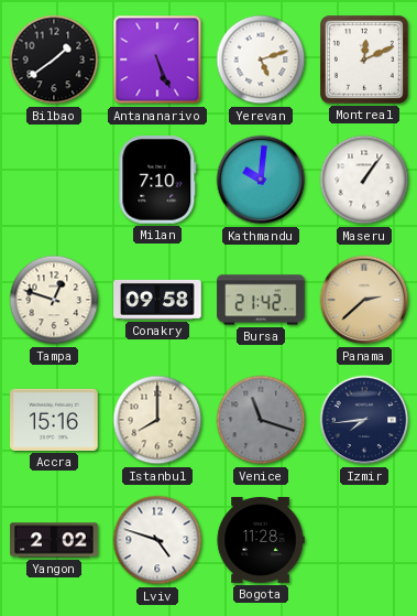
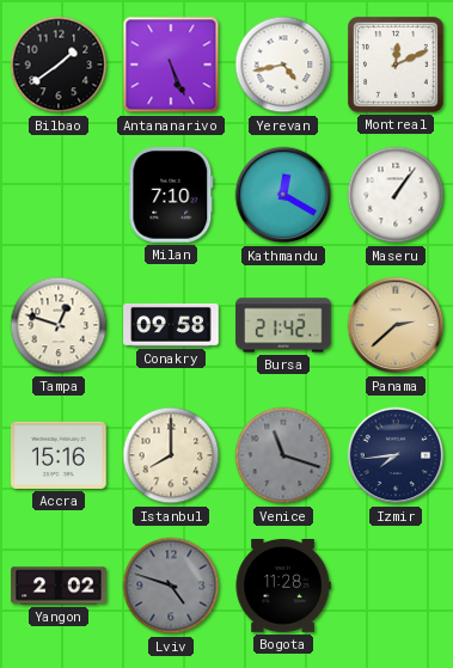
Yerevan: 5:12 -> 4:43 (283, 65)
Kathmandu: 10:01 -> 12:20 (283, 195)
Lviv dial: white -> grey (171, 586)
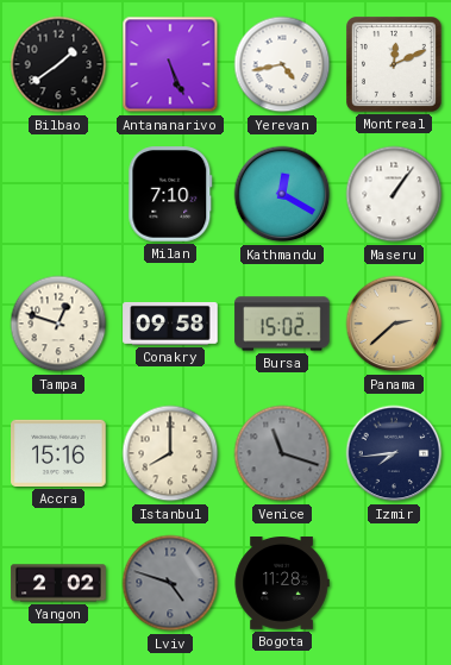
Bursa: 21:42 -> 15:02 (282, 324)
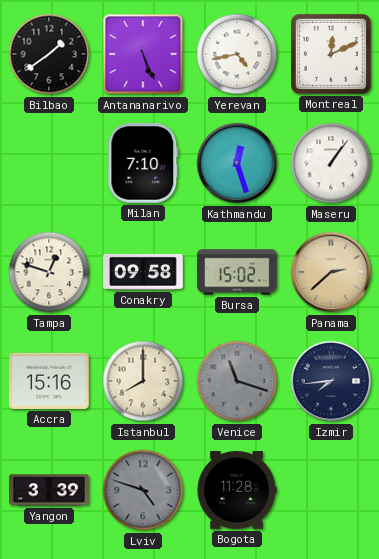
Kathmandu: 12:20 -> 12:27 (237, 163)
Yangon: 2:02 -> 3:39 (49, 490)
